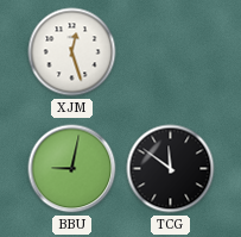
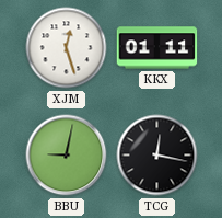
KKX: none -> 01:11 (157, 48)
TCG: 11:51 -> 12:17 (157, 156)
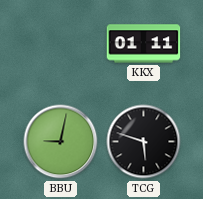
XJM: 12:27 -> none (67, 48)
TCG: 12:17 -> 5:48 (144, 142)
